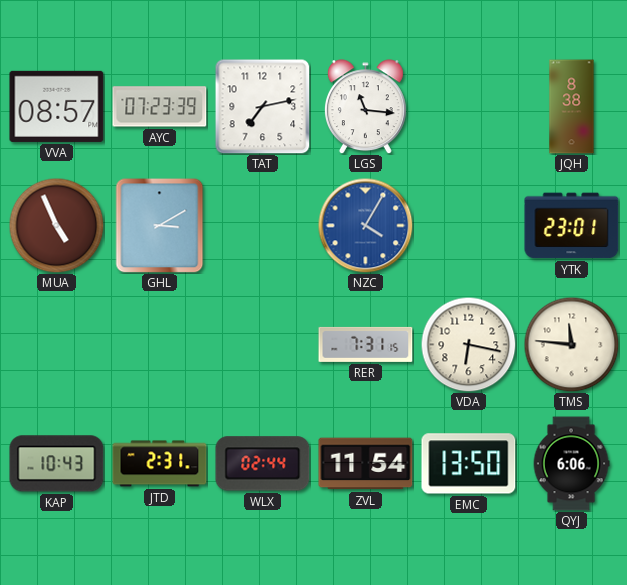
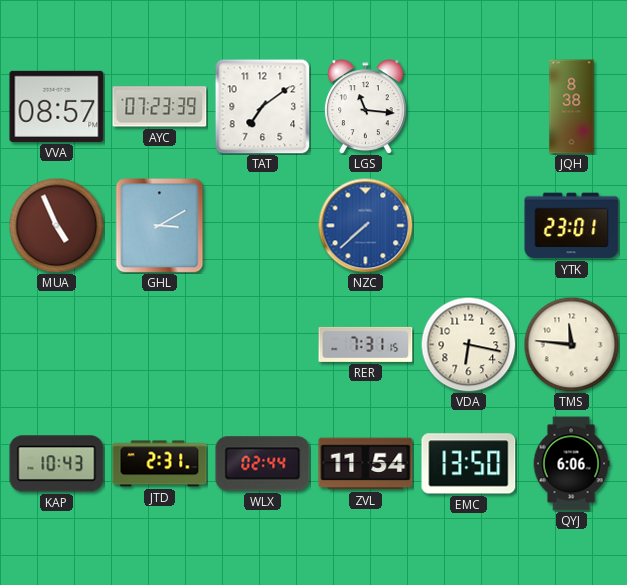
TAT: 7:13 -> 7:09 (262, 106)
NZC: 4:05 -> 7:38 (365, 225)
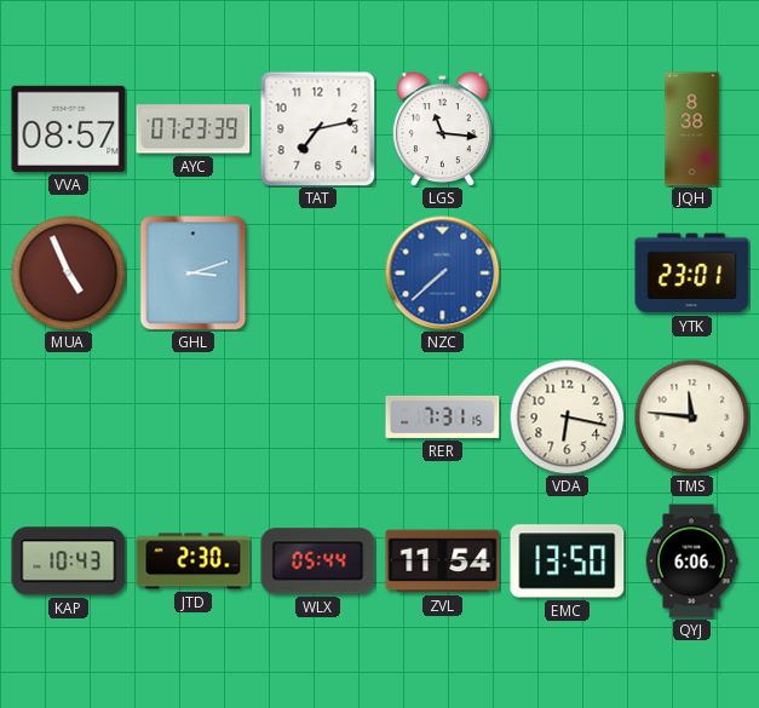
TAT: 7:09 -> 7:13 (317, 128)
GHL: 3:10 -> 3:12 (194, 272)
JTD: 2:31 -> 2:30 (194, 562)
WLX: 02:44 -> 05:44 (318, 562)
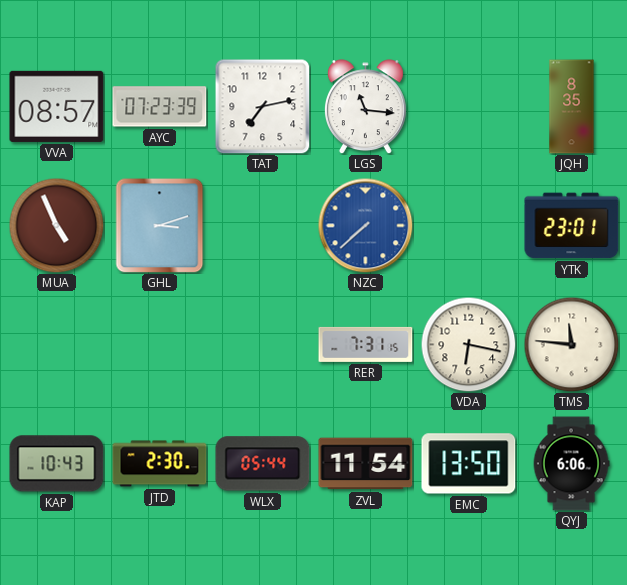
JQH: 8:38 -> 8:35 (572, 107)
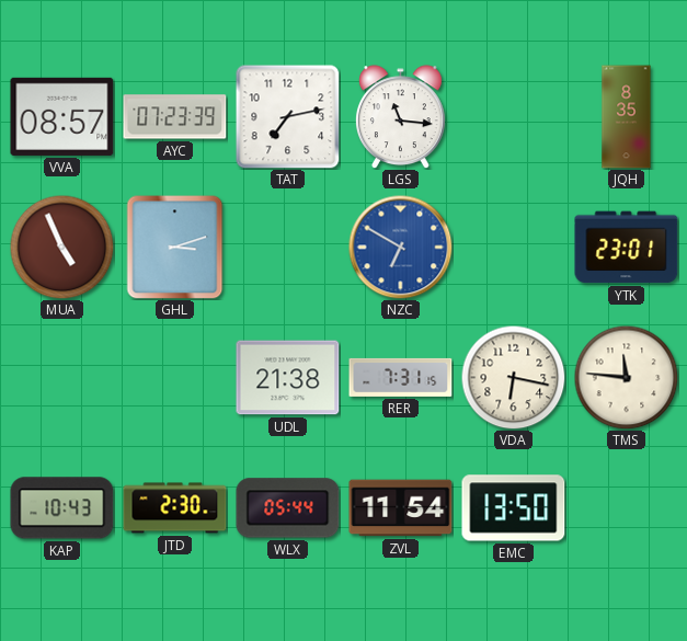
NZC: 7:38 -> 6:50 (400, 247)
UDL: none -> 21:38 (288, 378)
QYJ: 6:06 -> none (571, 464)
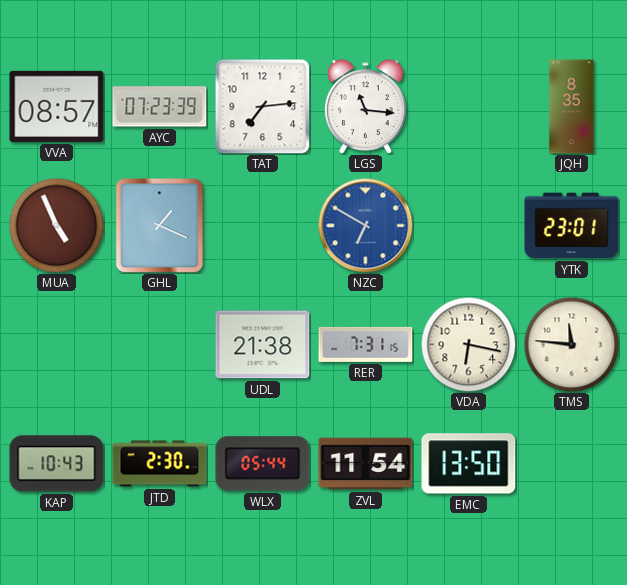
TAT: 7:13 -> 7:14 (262, 106)
GHL: 3:12 -> 1:19 (160, 225)
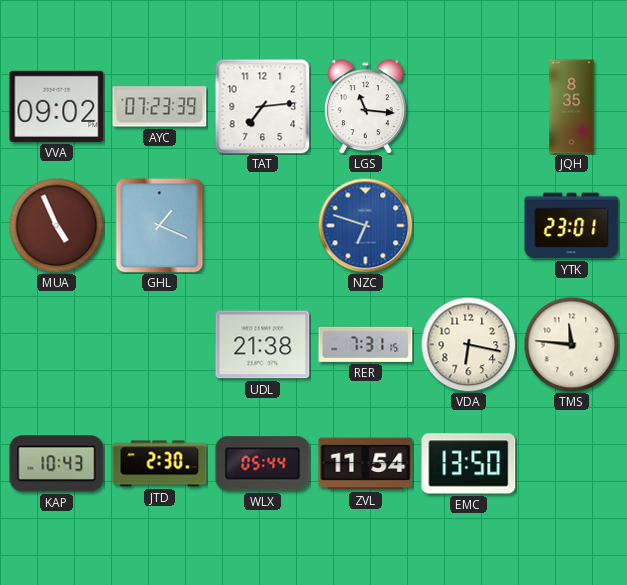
VVA: 08:57 -> 09:02 (57, 106)
NZC: 6:50 -> 6:48 (365, 225)
